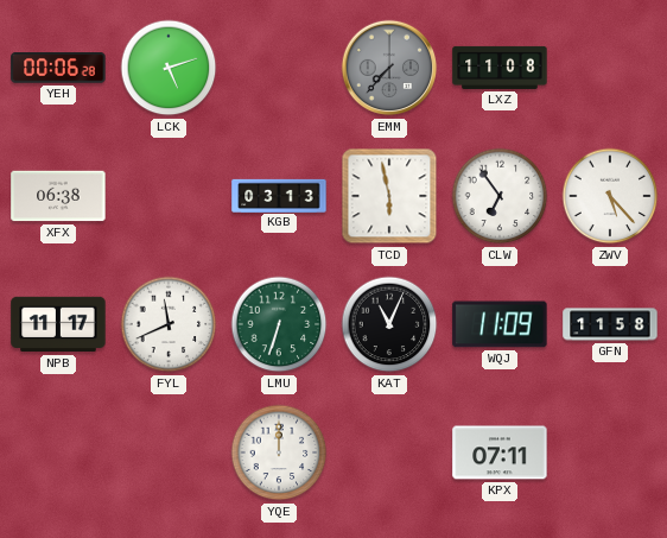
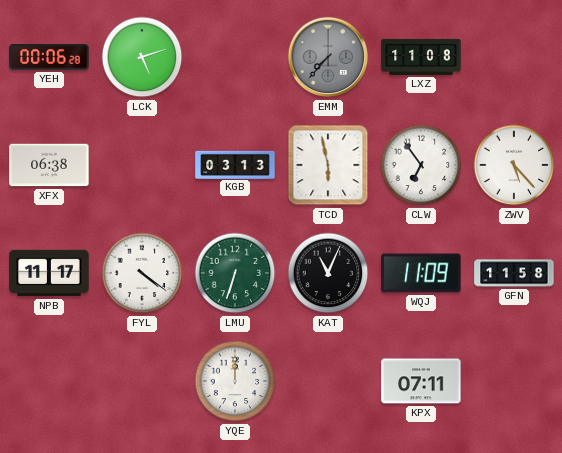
FYL: 11:41 -> 4:21 (142, 273)
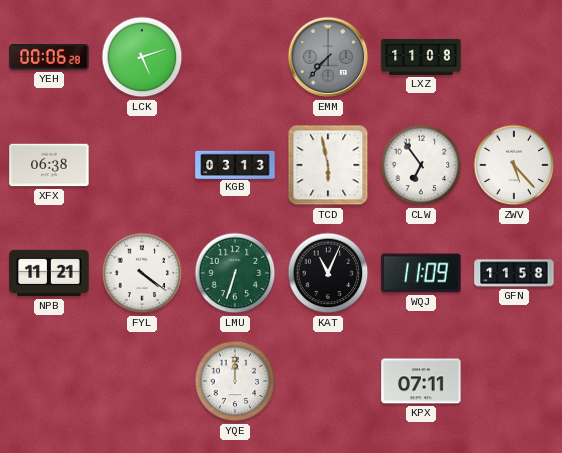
NPB: 11:17 -> 11:21 (49, 273)
